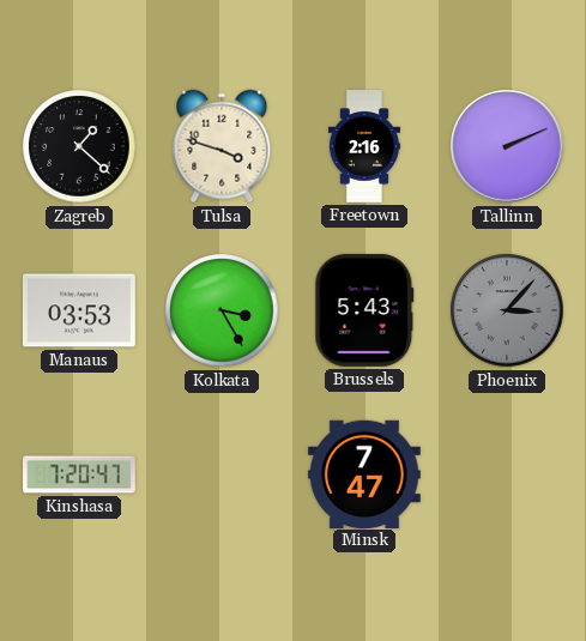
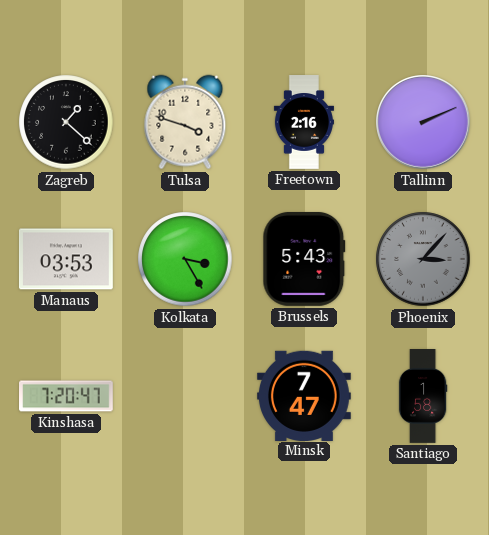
Santiago: none -> 1:58 (423, 397)
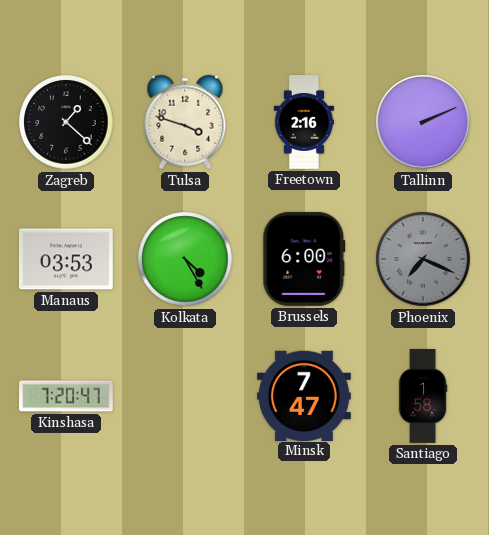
Kolkata: 3:25 -> 4:25 (185, 259)
Brussels: 5:43 -> 6:00 (304, 259)
Phoenix: 3:07 -> 7:19 (423, 259)
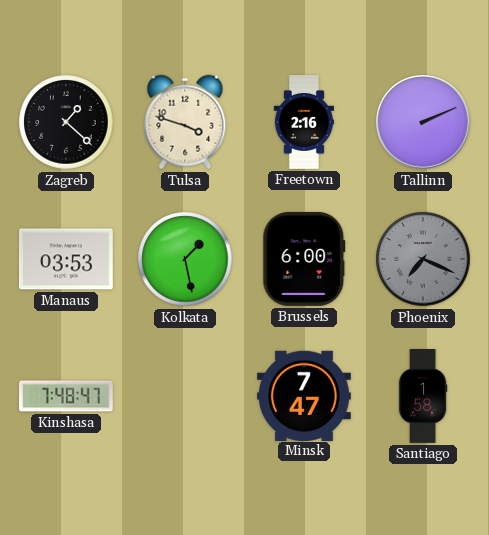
Kolkata: 4:25 -> 1:28 (185, 259)
Kinshasa: 7:20 -> 7:48 (67, 396)
